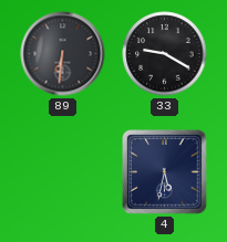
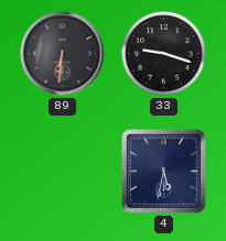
33: 9:20 -> 9:18 (164, 54)
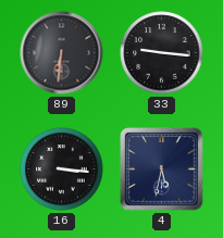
33: 9:18 -> 9:16 (162, 53)
16: none -> 3:16 (62, 170)
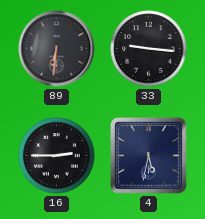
16: 3:16 -> 2:45 (57, 156)
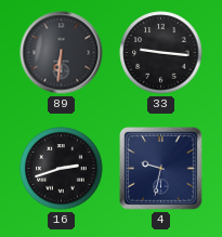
16: 2:45 -> 2:42 (62, 169)
4: 5:32 -> 9:32 (161, 169)
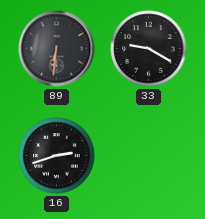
33: 9:16 -> 9:20 (149, 49)
4: 9:32 -> none (161, 169)
